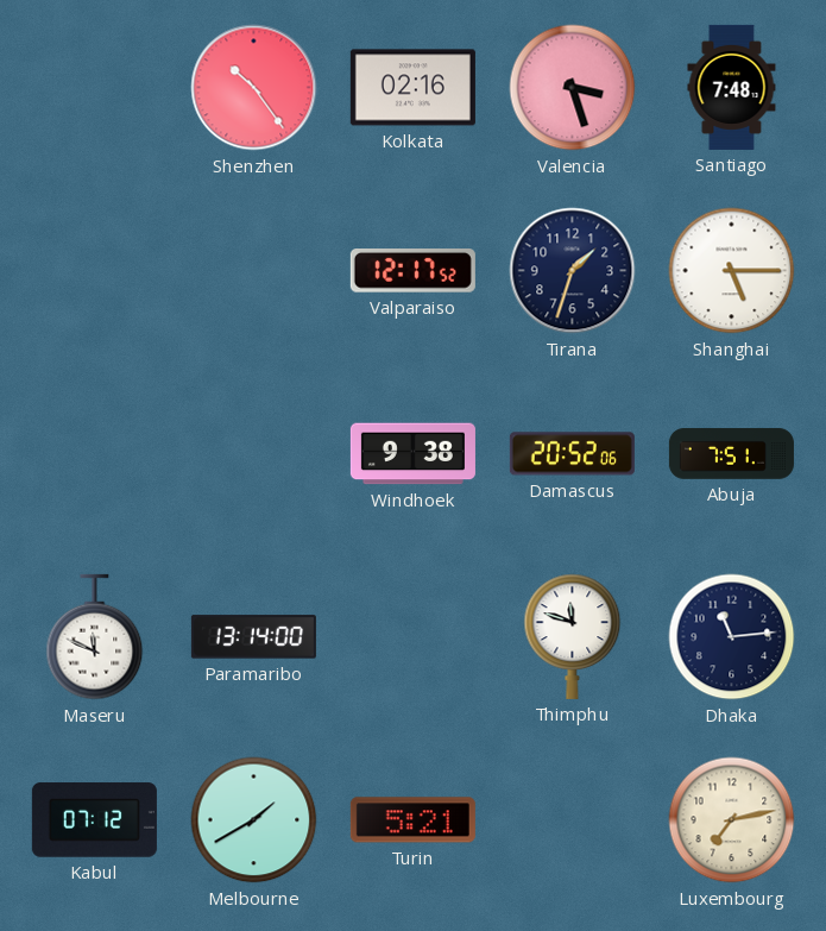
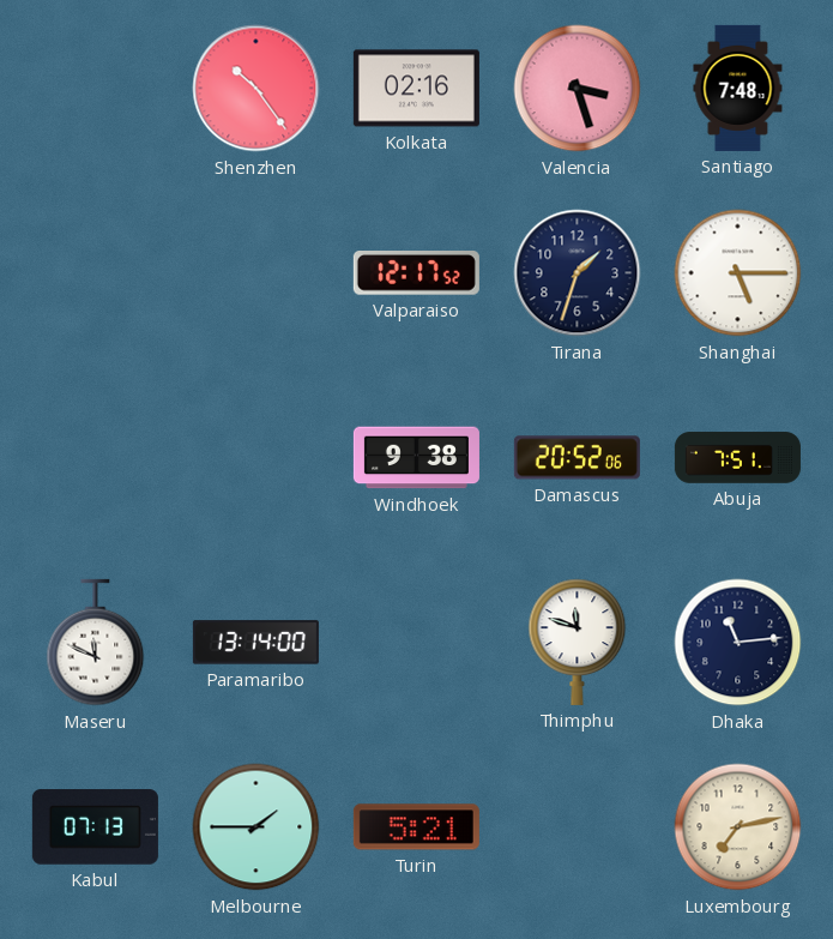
Kabul: 07:12 -> 07:13 (95, 827)
Melbourne: 1:40 -> 1:45 (256, 827)
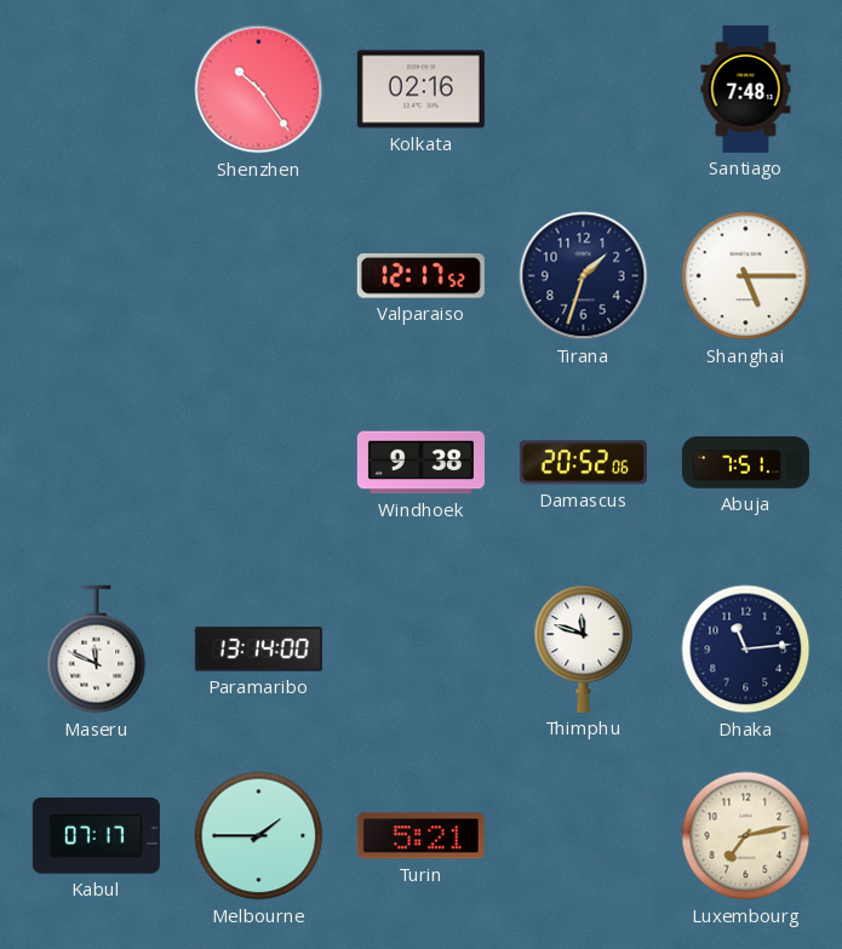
Valencia: 3:27 -> none (578, 89)
Kabul: 07:13 -> 07:17 (96, 836)
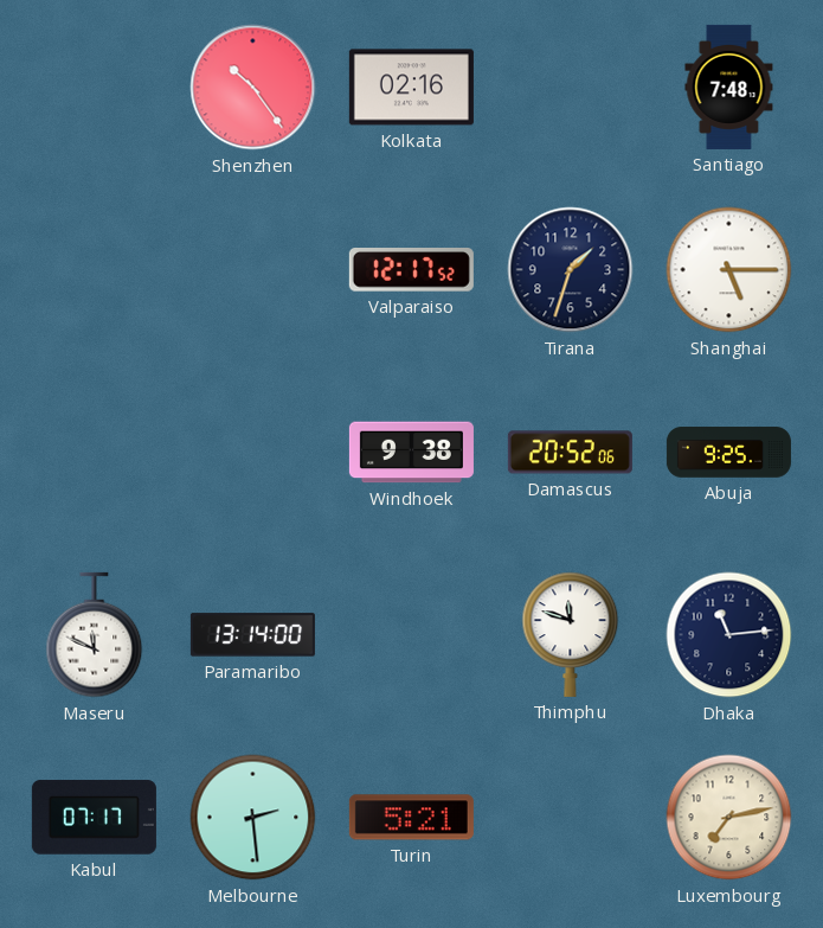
Abuja: 7:51 -> 9:25 (728, 453)
Melbourne: 1:45 -> 2:29 (253, 818)
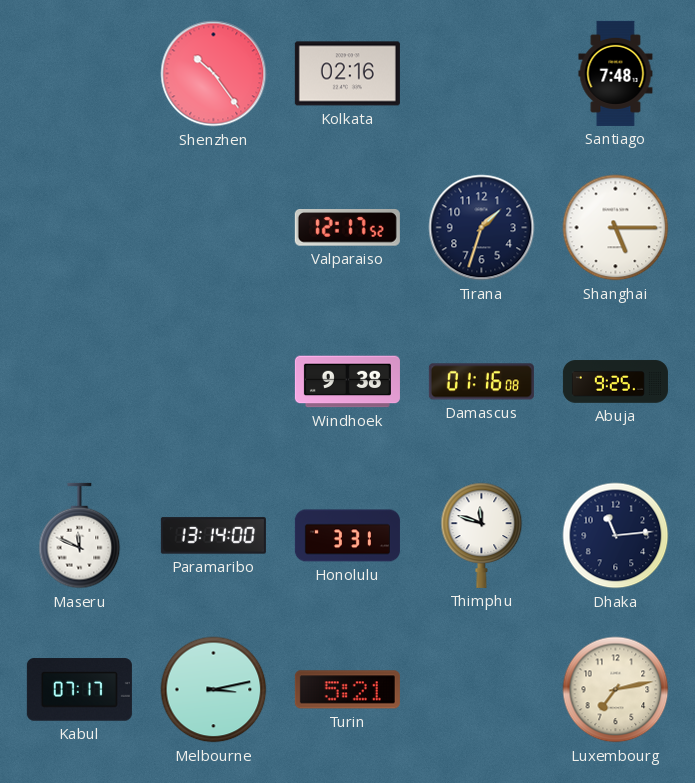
Damascus: 20:52 -> 01:16 (481, 382)
Honolulu: none -> 3:31 (347, 536)
Melbourne: 2:29 -> 3:13 (214, 690)
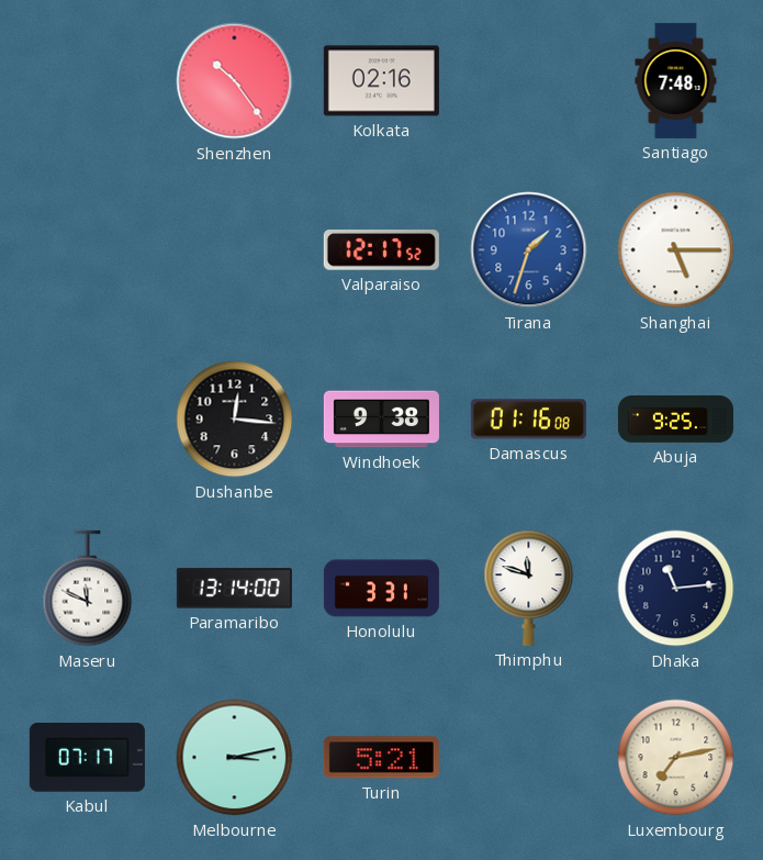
Tirana dial: navy -> blue (529, 250)
Dushanbe: none -> 12:16 (235, 420)
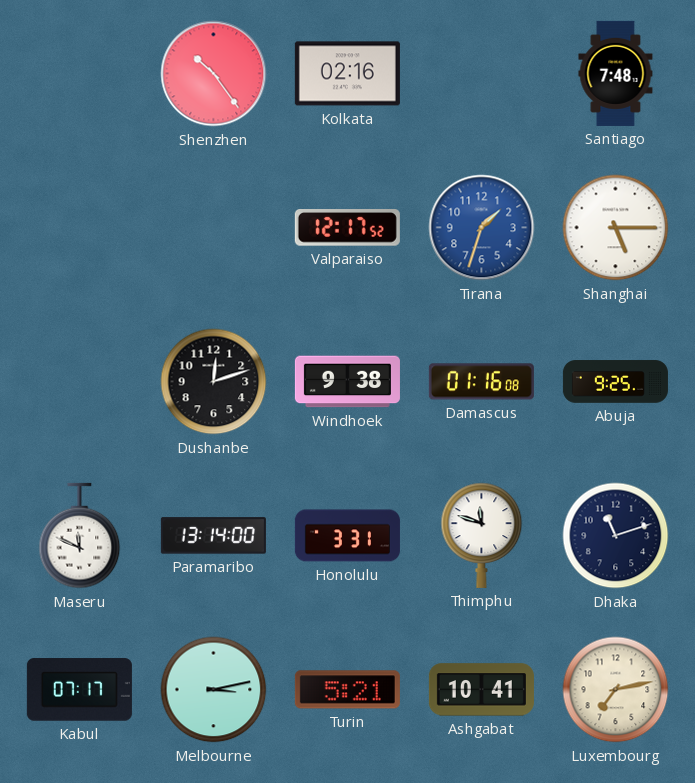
Dushanbe: 12:16 -> 12:12 (214, 382)
Dhaka: 11:14 -> 11:12 (616, 536)
Ashgabat: none -> 10:41 (481, 690)
